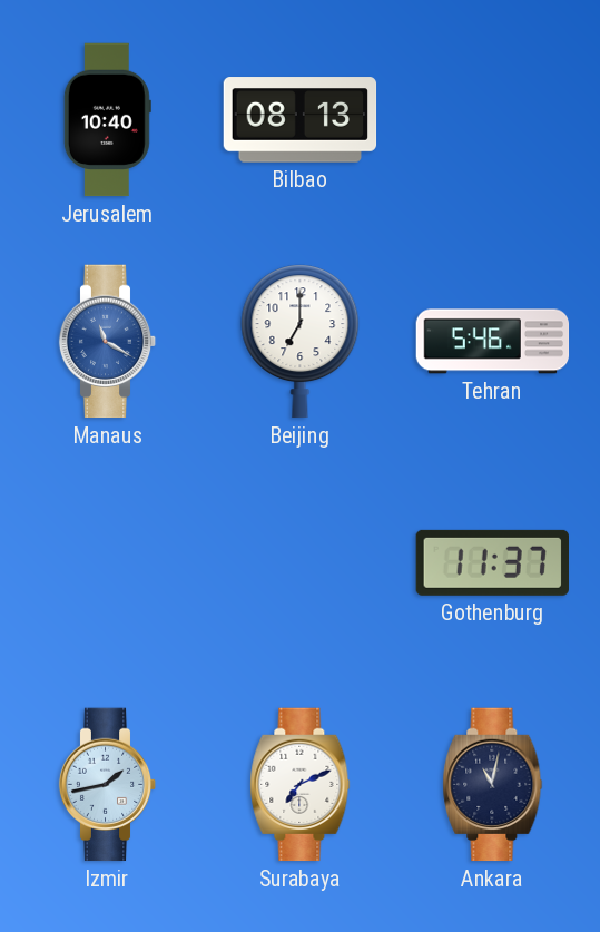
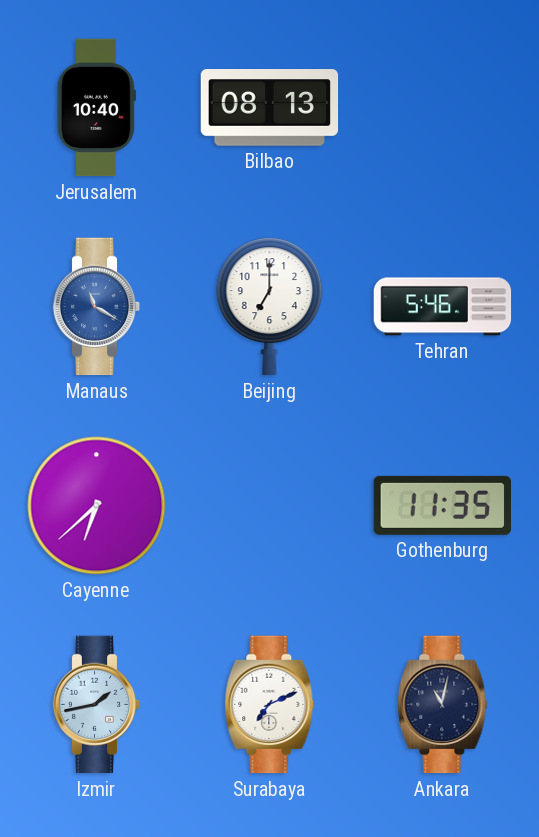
Cayenne: none -> 6:38 (97, 506)
Gothenburg: 11:37 -> 11:35 (442, 505)
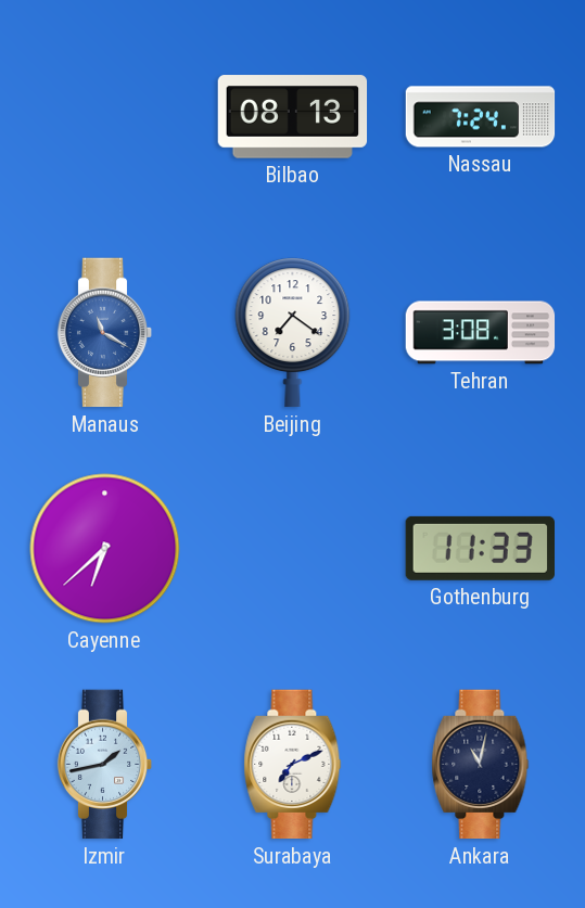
Jerusalem: 10:40 -> none (96, 108)
Nassau: none -> 7:24 (481, 117)
Beijing: 7:00 -> 7:21 (293, 333)
Tehran: 5:46 -> 3:08 (481, 333)
Gothenburg: 11:35 -> 11:33 (480, 548)
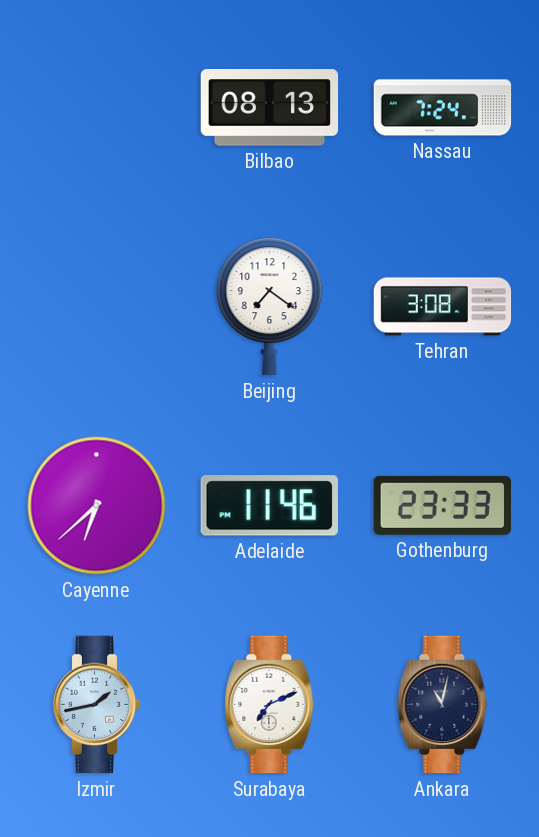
Manaus: 11:20 -> none (105, 333)
Adelaide: none -> 11:46 (269, 506)
Gothenburg: 11:33 -> 23:33 (442, 505)
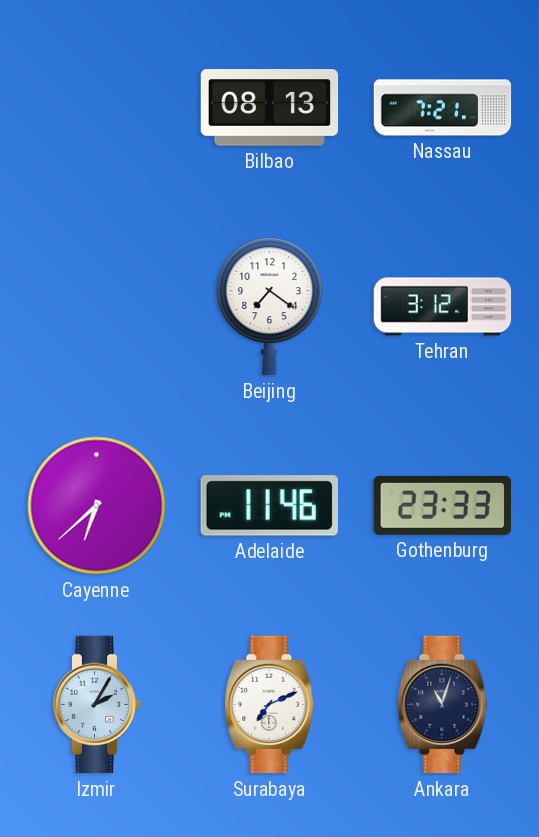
Nassau: 7:24 -> 7:21 (443, 108)
Tehran: 3:08 -> 3:12 (443, 307)
Izmir: 1:43 -> 2:05 (97, 705)
Ankara: 11:02 -> 11:03 (443, 705)
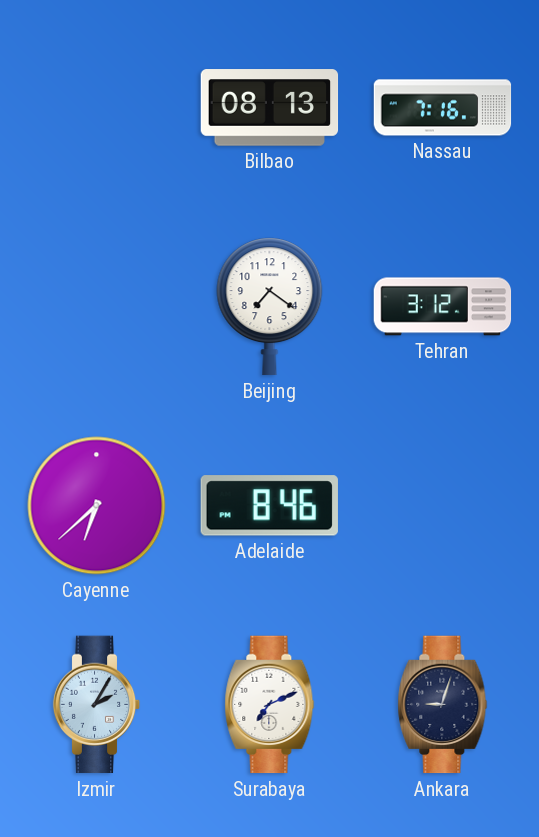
Nassau: 7:21 -> 7:16 (443, 108)
Adelaide: 11:46 -> 8:46 (269, 506)
Gothenburg: 23:33 -> none (442, 505)
Ankara: 11:03 -> 9:03 (443, 705)
